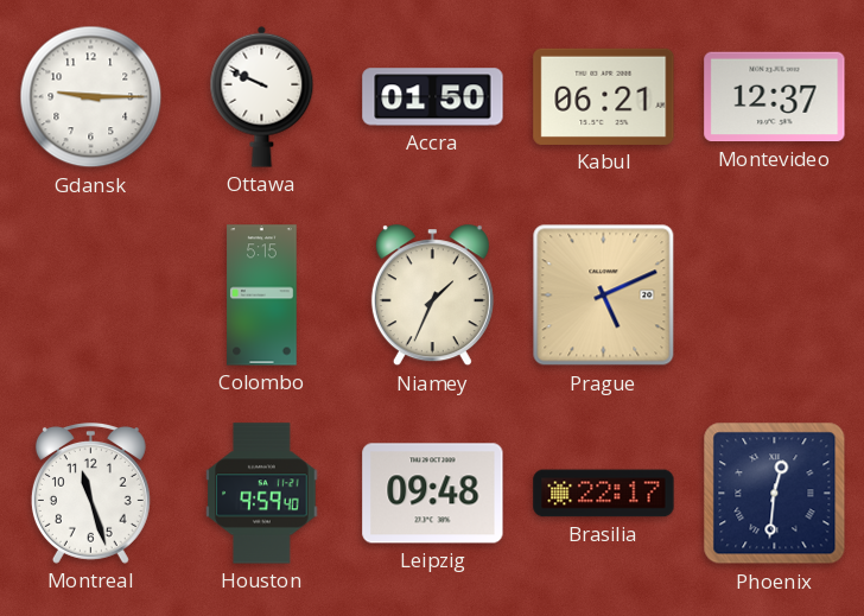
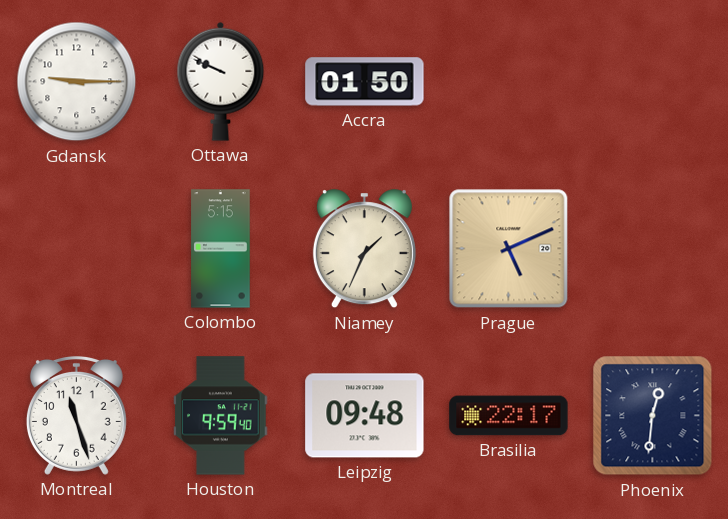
Kabul: 06:21 -> none (604, 96)
Montevideo: 12:37 -> none (775, 97)
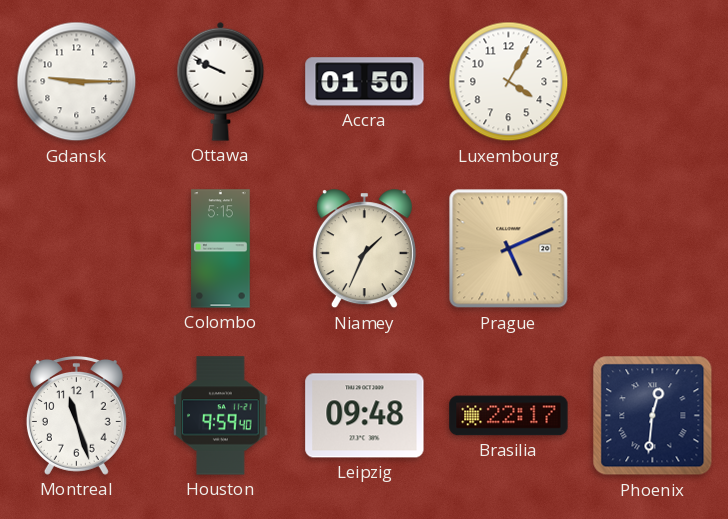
Luxembourg: none -> 4:05 (509, 82)
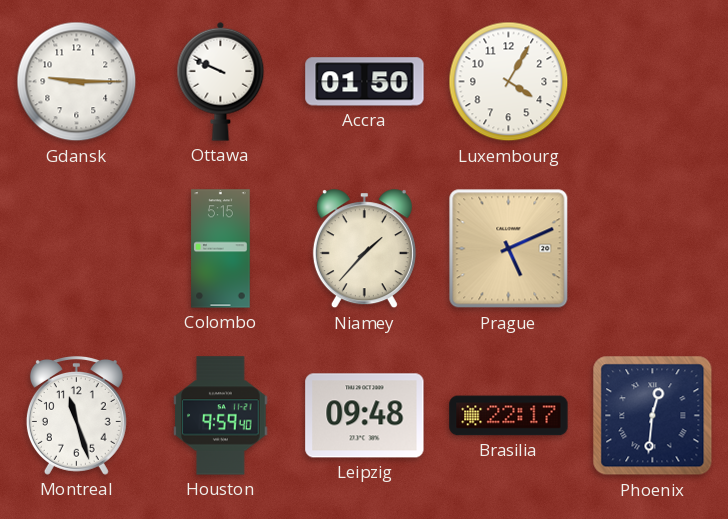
Niamey: 1:34 -> 1:37 (364, 249)
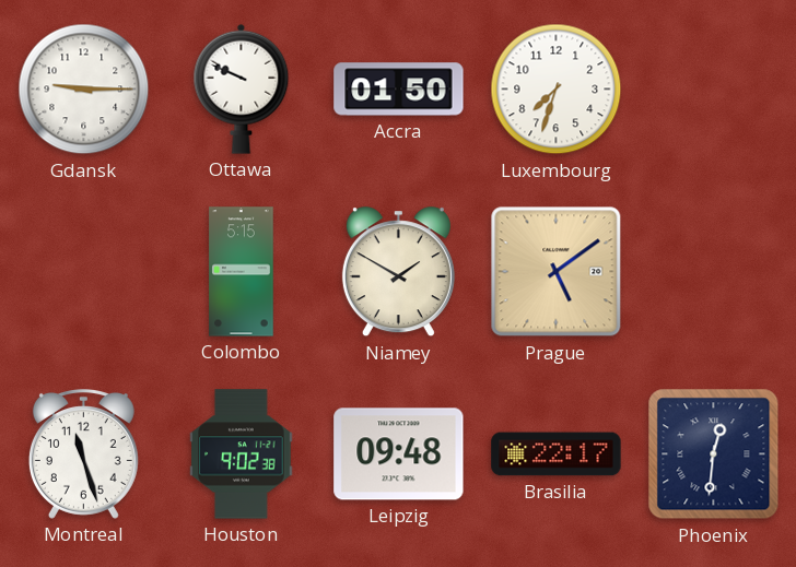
Luxembourg: 4:05 -> 7:33 (557, 90)
Niamey: 1:37 -> 1:50 (398, 272)
Prague: 5:11 -> 5:09 (557, 272)
Houston: 9:59 -> 9:02 (242, 454)
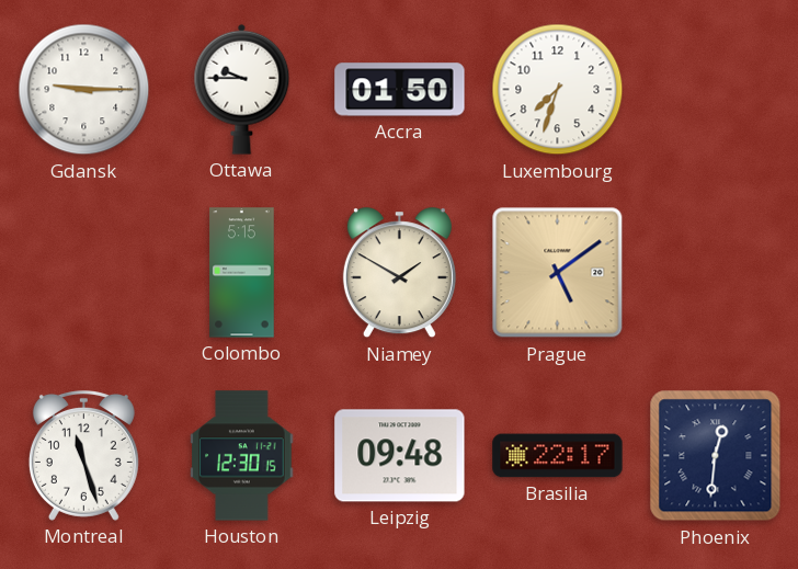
Ottawa: 9:49 -> 9:45 (242, 89)
Houston: 9:02 -> 12:30 (242, 456)
